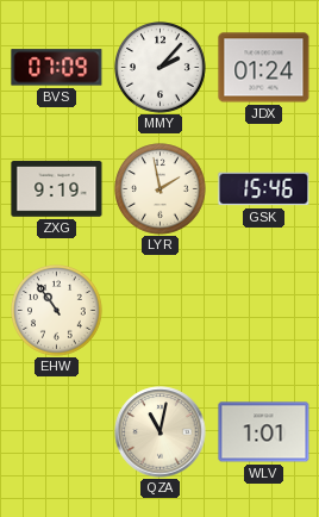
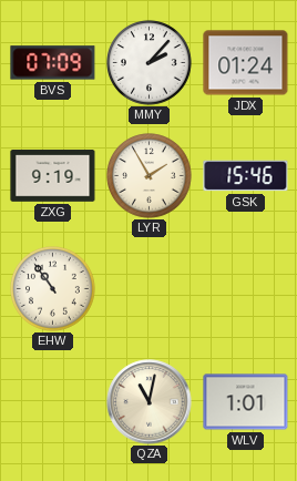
LYR: 1:58 -> 1:55 (150, 176)
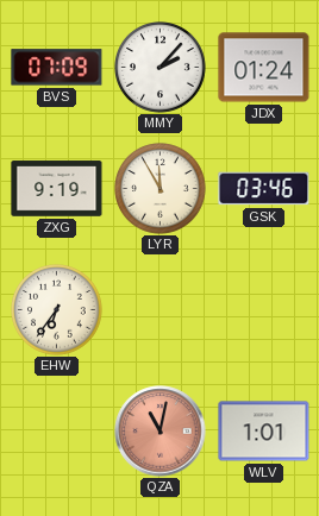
LYR: 1:55 -> 11:55 (161, 189)
GSK: 15:46 -> 03:46 (264, 189)
EHW: 10:54 -> 6:36 (57, 310)
QZA dial: cream -> salmon (161, 432)
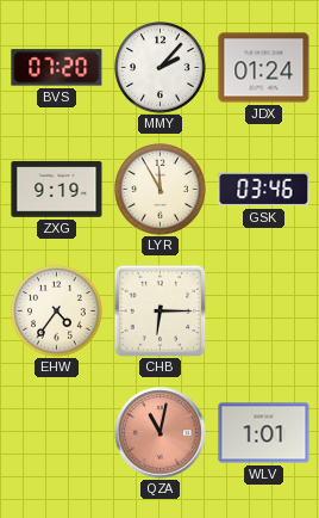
BVS: 07:09 -> 07:20 (57, 68)
EHW: 6:36 -> 4:36 (57, 312)
CHB: none -> 6:15 (159, 310)
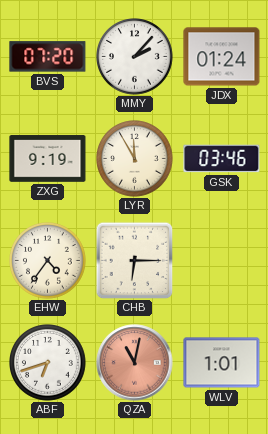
ABF: none -> 6:42 (48, 363)
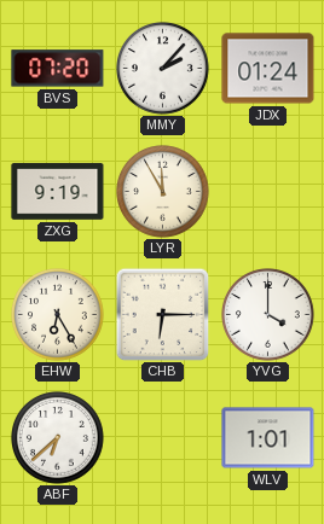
GSK: 03:46 -> none (222, 159)
EHW: 4:36 -> 6:25 (58, 315)
YVG: none -> 4:00 (268, 315)
ABF: 6:42 -> 6:38 (58, 438)
QZA: 11:02 -> none (135, 363)
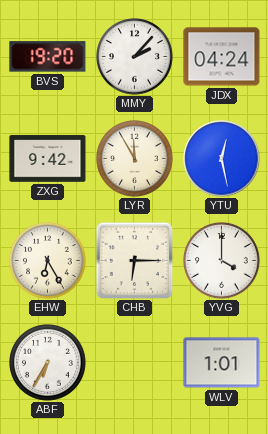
BVS: 07:20 -> 19:20 (48, 57)
JDX: 01:24 -> 04:24 (222, 57)
ZXG: 9:19 -> 9:42 (48, 159)
YTU: none -> 12:28 (222, 159)
ABF: 6:38 -> 6:35 (48, 363)
